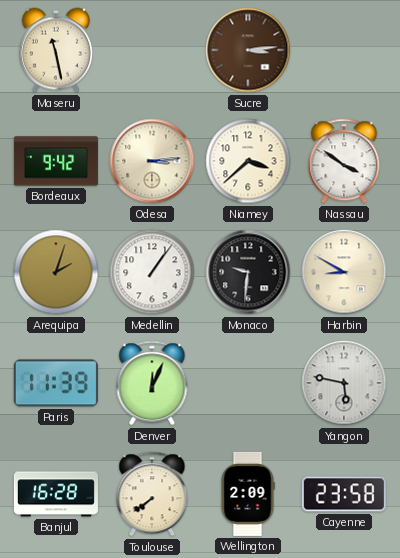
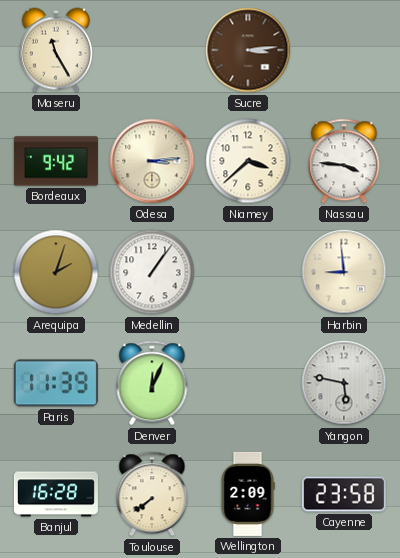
Maseru: 11:28 -> 11:25 (56, 50)
Nassau: 3:51 -> 3:46 (344, 161)
Monaco: 9:31 -> none (248, 272)
Harbin: 8:50 -> 8:59 (344, 272)
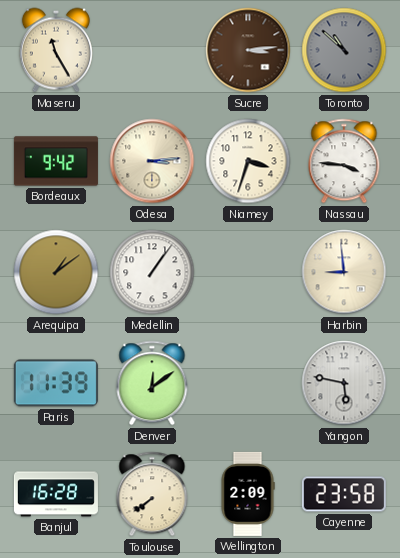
Toronto: none -> 10:52 (344, 50)
Niamey: 3:38 -> 3:33 (248, 161)
Arequipa: 2:03 -> 1:09 (56, 272)
Denver: 12:04 -> 12:09 (152, 383)
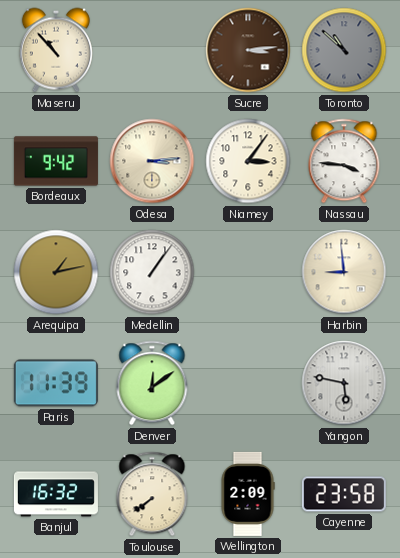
Maseru: 11:25 -> 10:53 (56, 50)
Niamey: 3:33 -> 3:06 (248, 161)
Arequipa: 1:09 -> 1:13 (56, 272)
Banjul: 16:28 -> 16:32 (56, 494)
